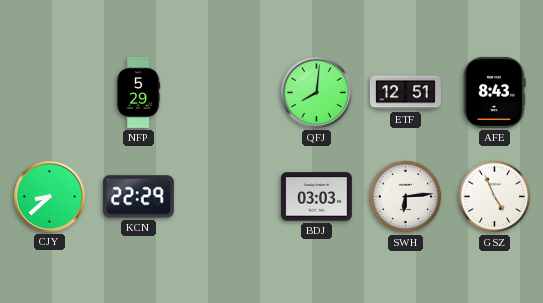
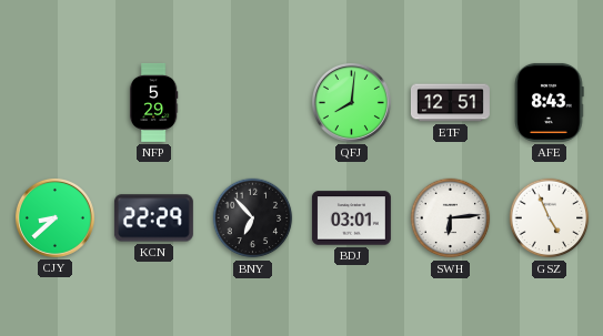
BNY: none -> 6:53 (253, 218)
BDJ: 03:03 -> 03:01 (351, 218)
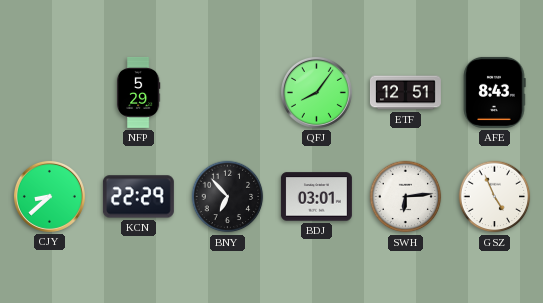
QFJ: 8:01 -> 8:06 (316, 92)
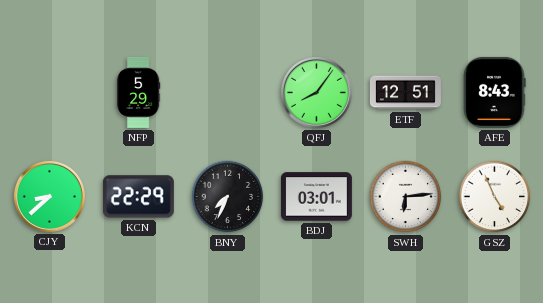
BNY: 6:53 -> 7:34 (228, 197)
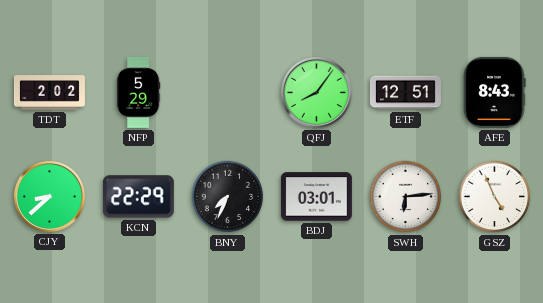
TDT: none -> 2:02 (49, 93)
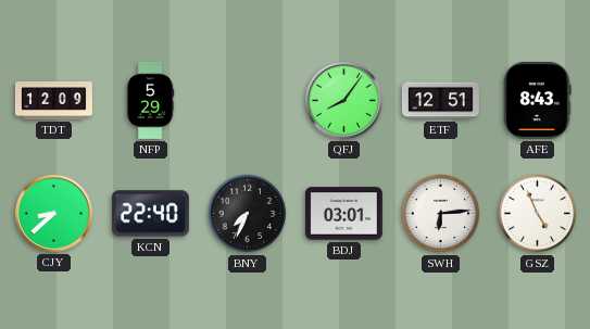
TDT: 2:02 -> 12:09 (53, 101)
KCN: 22:29 -> 22:40 (150, 214)
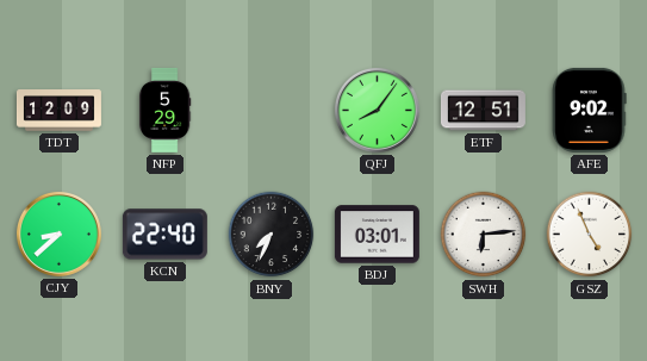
AFE: 8:43 -> 9:02 (589, 110)
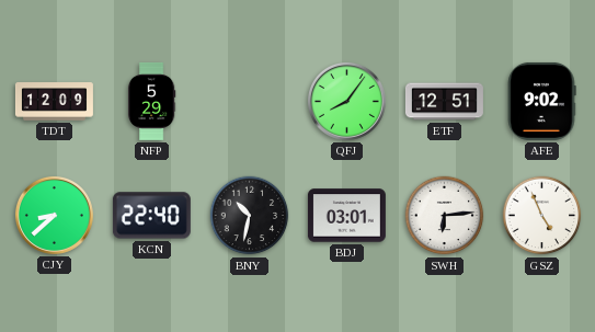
BNY: 7:34 -> 10:32 (250, 216)
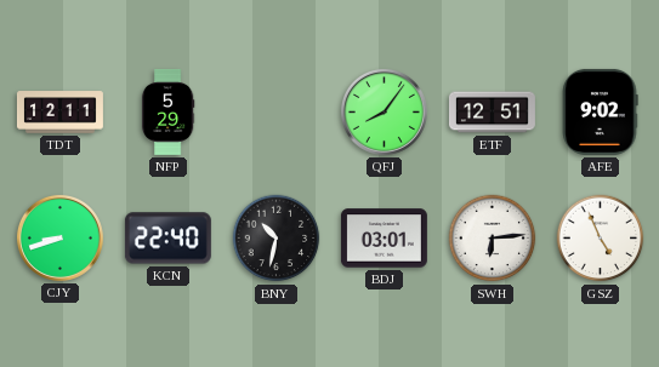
TDT: 12:09 -> 12:11 (59, 113)
CJY: 8:38 -> 8:42 (59, 237)
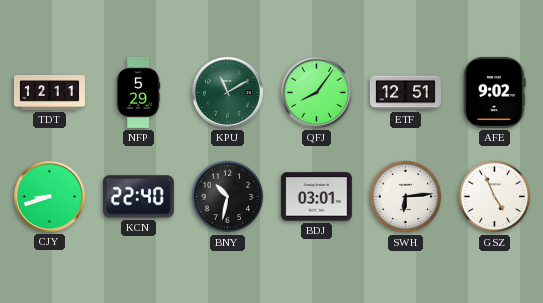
KPU: none -> 11:10 (227, 92)
